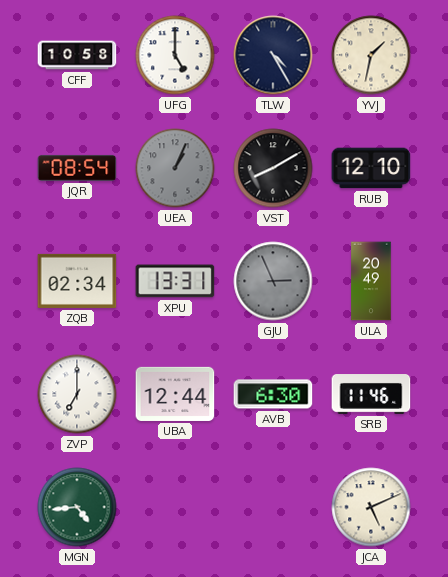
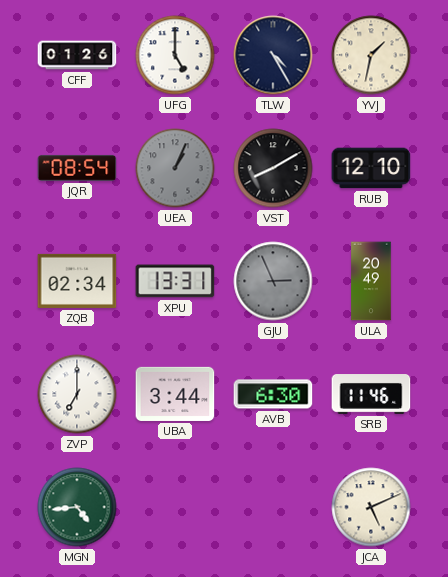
CFF: 10:58 -> 01:26 (77, 55)
UBA: 12:44 -> 3:44 (175, 394)
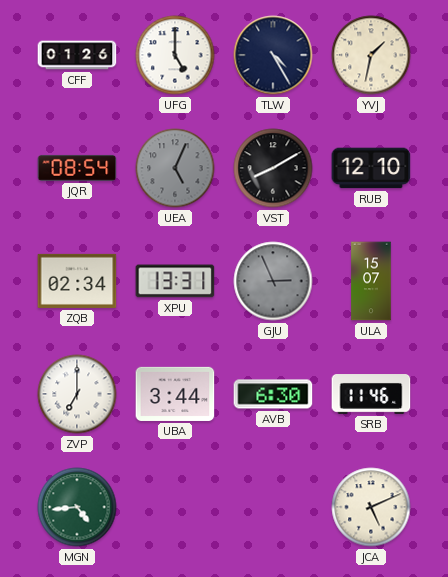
UEA: 1:04 -> 5:04 (175, 168)
ULA: 20:49 -> 15:07 (371, 281)
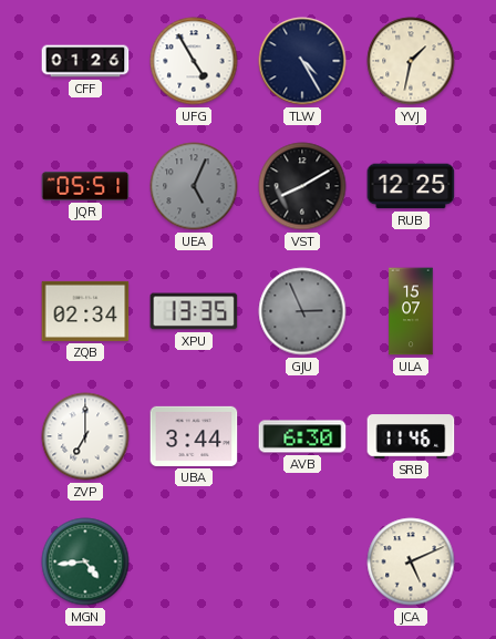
UFG: 5:00 -> 4:55 (194, 61)
JQR: 08:54 -> 05:51 (85, 186)
RUB: 12:10 -> 12:25 (411, 186)
XPU: 13:31 -> 13:35 (194, 311)
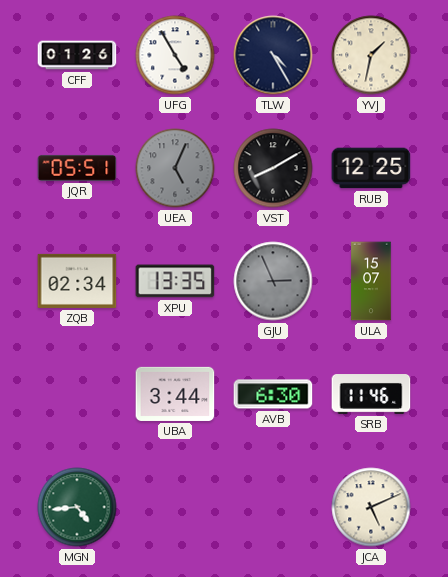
ZVP: 7:00 -> none (85, 436)
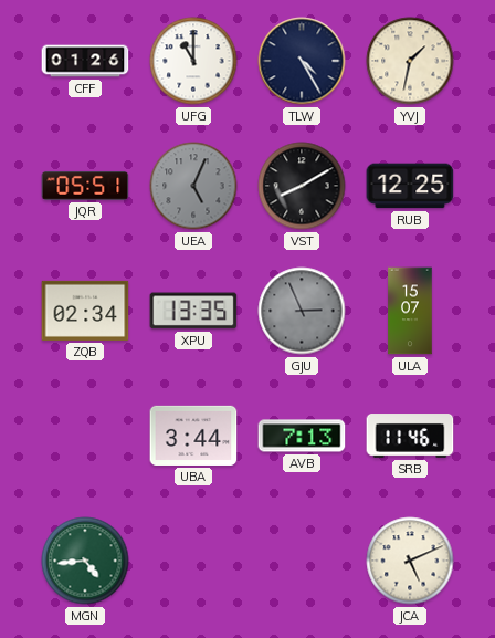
UFG: 4:55 -> 11:00 (193, 61)
AVB: 6:30 -> 7:13 (302, 436)
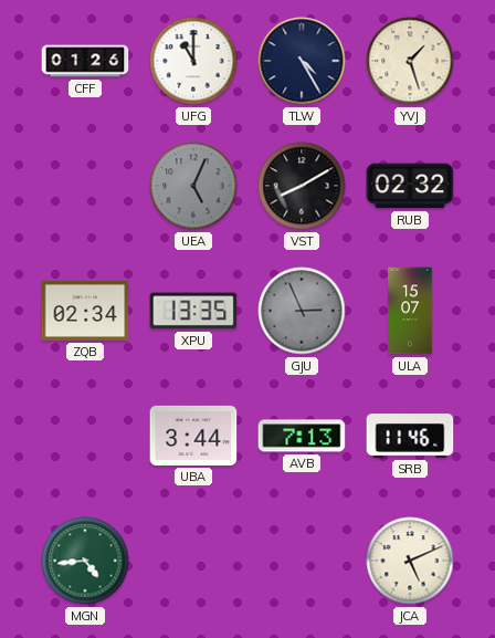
YVJ: 1:32 -> 1:27 (410, 61)
JQR: 05:51 -> none (85, 186)
RUB: 12:25 -> 02:32 (410, 186)
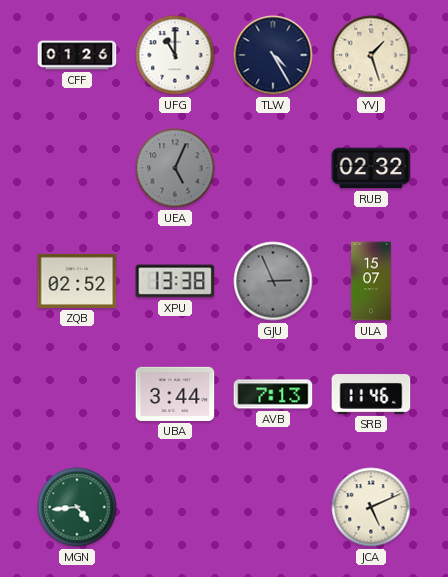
VST: 8:10 -> none (302, 186)
ZQB: 02:34 -> 02:52 (77, 281)
XPU: 13:35 -> 13:38 (175, 281)
